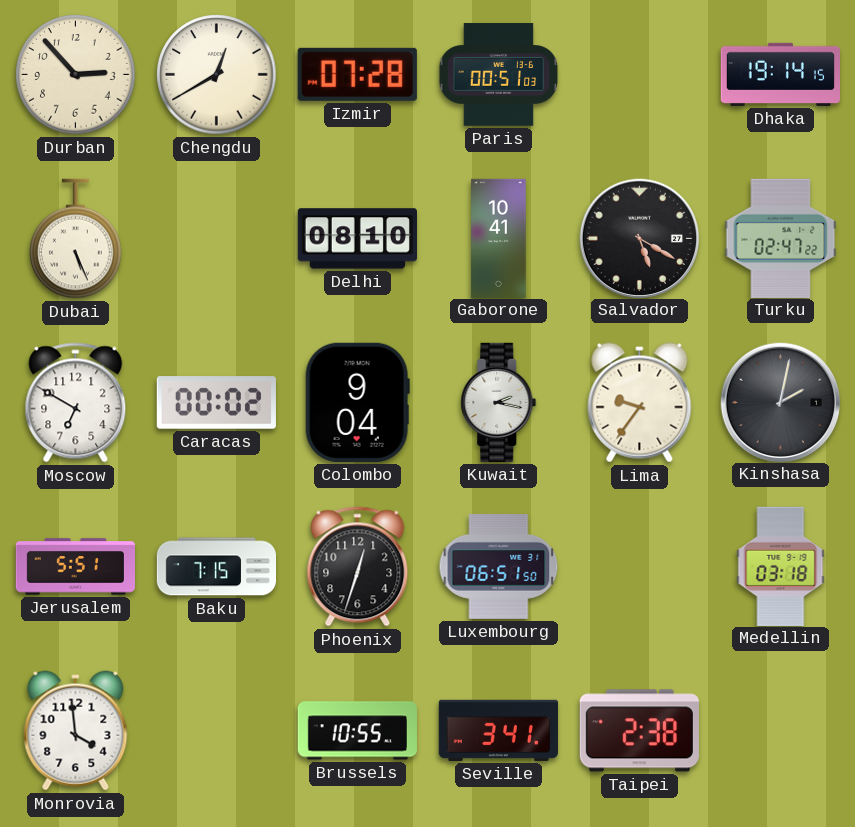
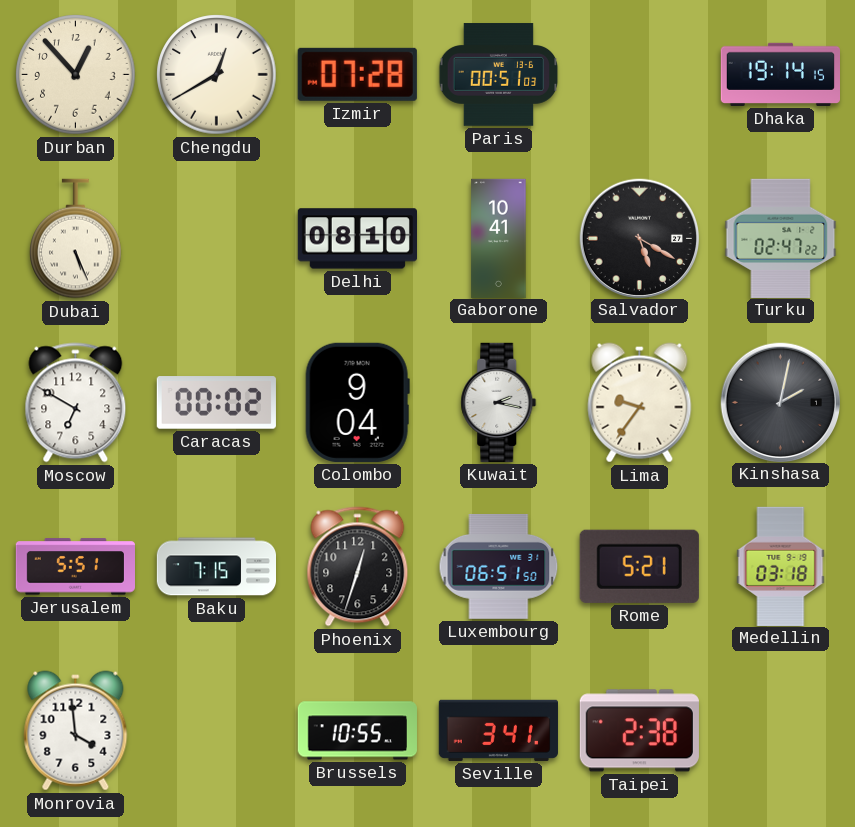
Durban: 2:53 -> 12:53 (76, 75)
Rome: none -> 5:21 (639, 566)
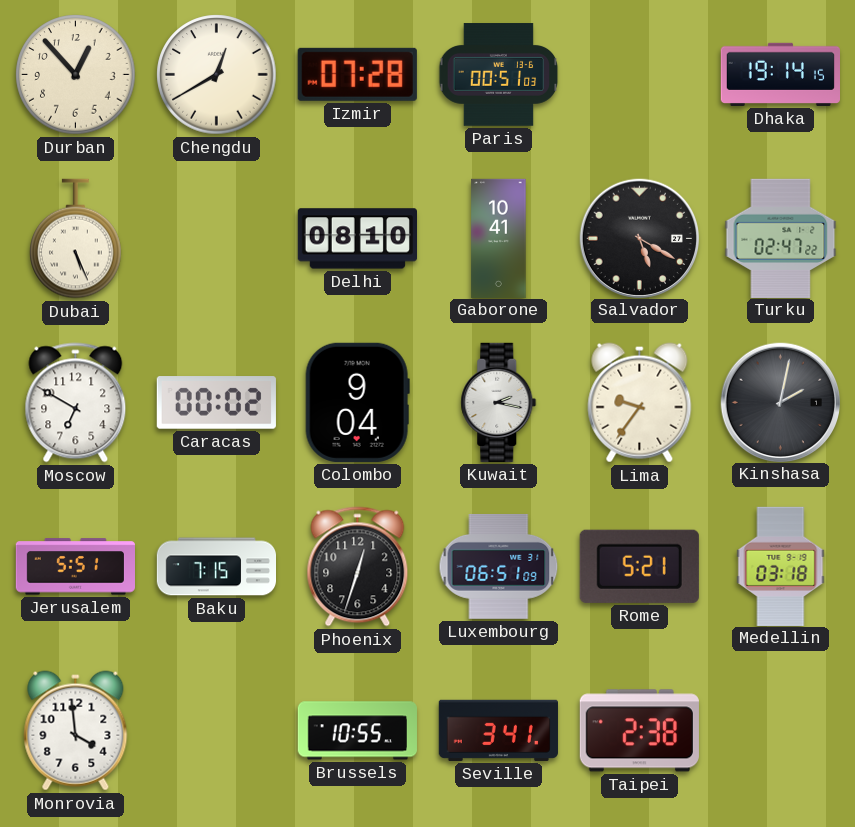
Luxembourg: 06:51:50 -> 06:51:09 (499, 566)
